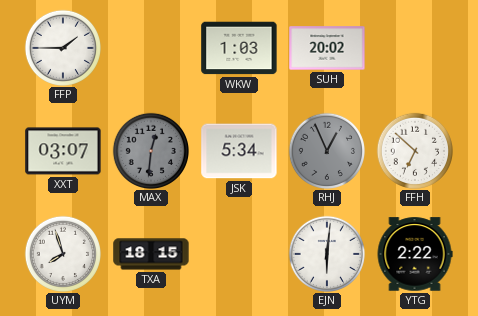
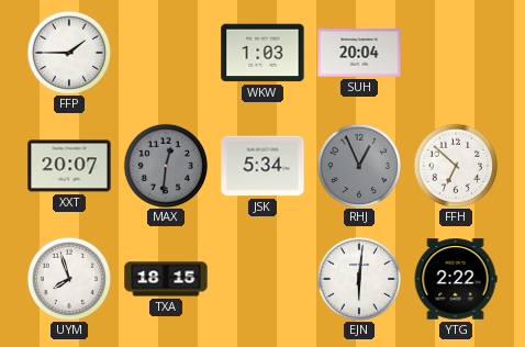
SUH: 20:02 -> 20:04 (359, 53)
XXT: 03:07 -> 20:07 (69, 166)
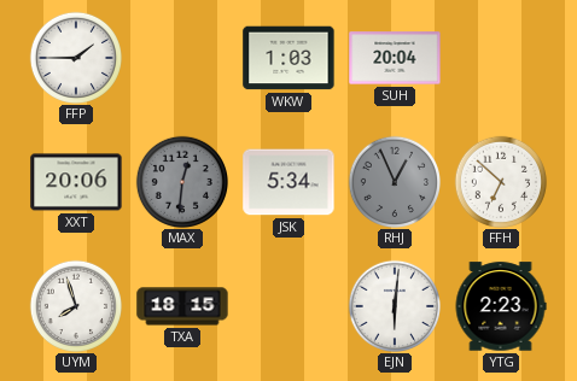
XXT: 20:07 -> 20:06 (76, 182)
YTG: 2:22 -> 2:23 (501, 306)
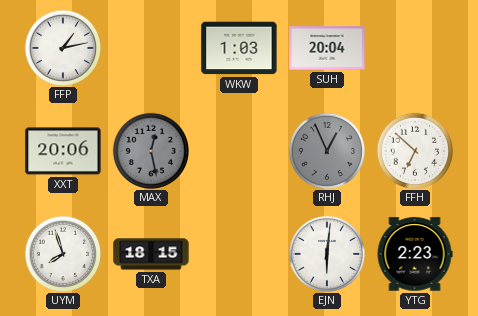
FFP: 1:45 -> 1:13 (62, 47)
MAX: 12:31 -> 12:28 (150, 150)
JSK: 5:34 -> none (288, 182)
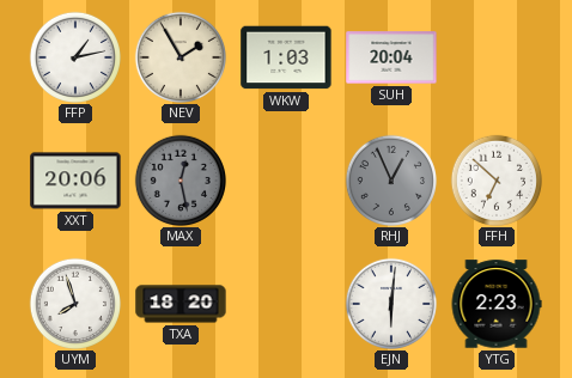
NEV: none -> 1:55 (179, 56)
TXA: 18:15 -> 18:20 (181, 304)
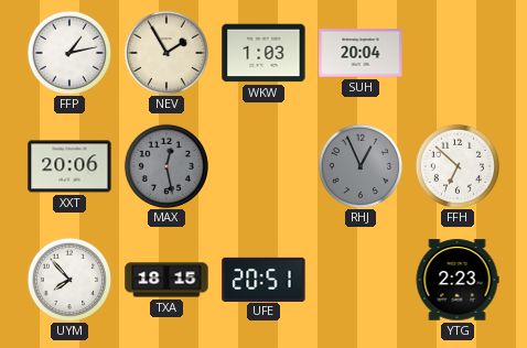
UYM: 7:57 -> 7:53 (68, 279)
TXA: 18:20 -> 18:15 (166, 280)
UFE: none -> 20:51 (263, 279)
EJN: 6:01 -> none (390, 303)
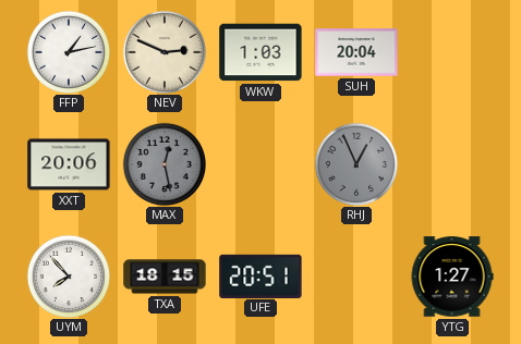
NEV: 1:55 -> 2:49 (163, 51)
FFH: 6:52 -> none (456, 165)
YTG: 2:23 -> 1:27 (452, 277)
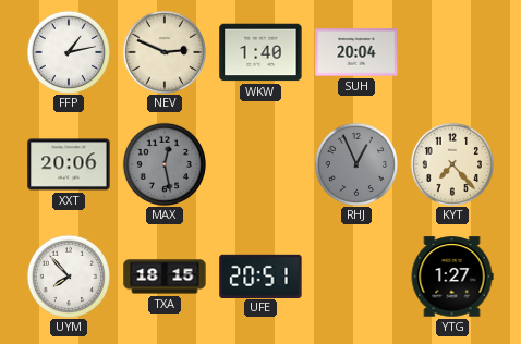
WKW: 1:03 -> 1:40 (260, 52)
KYT: none -> 7:23 (451, 163)
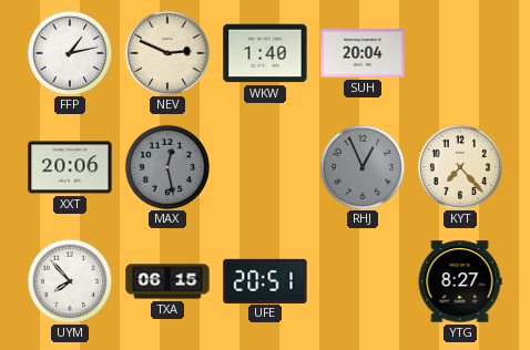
TXA: 18:15 -> 06:15 (167, 281)
YTG: 1:27 -> 8:27 (460, 281)
